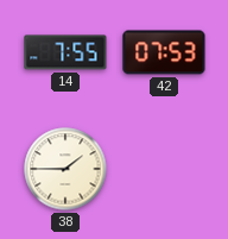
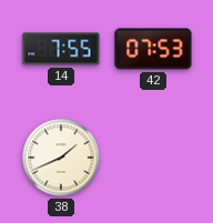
38: 1:45 -> 1:41 (61, 158)
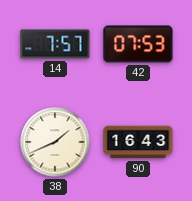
14: 7:55 -> 7:57 (55, 44)
90: none -> 16:43 (138, 142)
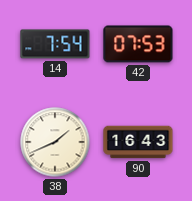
14: 7:57 -> 7:54 (55, 44)
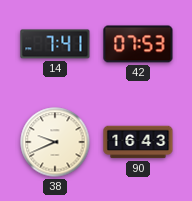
14: 7:54 -> 7:41 (55, 44)
38: 1:41 -> 9:41 (55, 142)
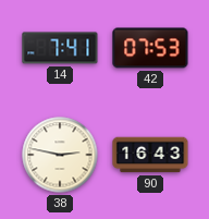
38: 9:41 -> 2:47 (60, 155)
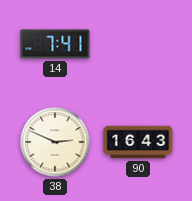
42: 07:53 -> none (150, 48)
38: 2:47 -> 2:49 (55, 142)
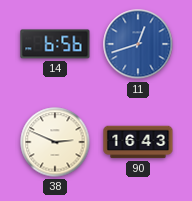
14: 7:41 -> 6:56 (55, 44)
11: none -> 12:42 (138, 44)
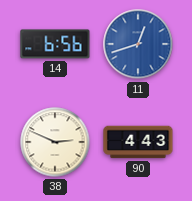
90: 16:43 -> 4:43 (138, 142)
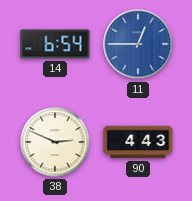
14: 6:56 -> 6:54 (55, 44)
11: 12:42 -> 12:45 (138, 44)
